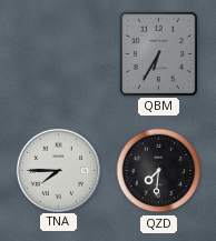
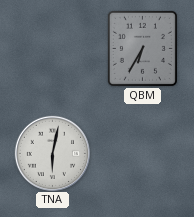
TNA: 7:45 -> 6:02 (52, 153)
QZD: 7:31 -> none (159, 171)
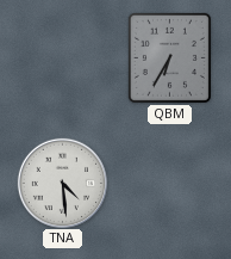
TNA: 6:02 -> 4:29 (62, 183)
